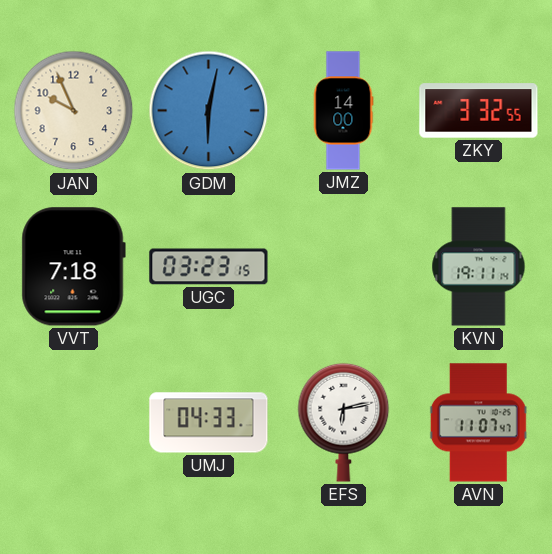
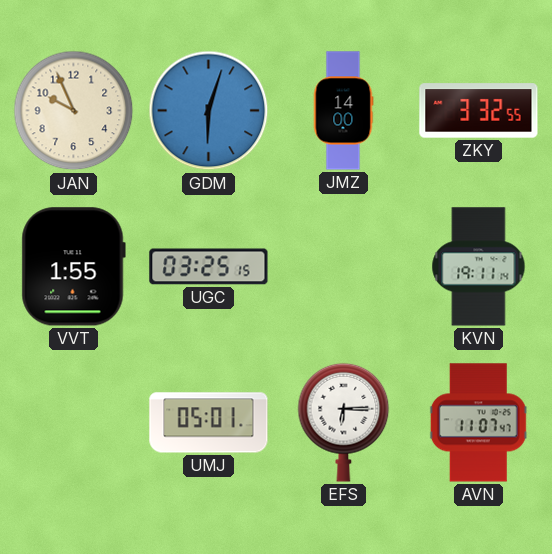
GDM: 6:02 -> 6:03 (209, 111)
VVT: 7:18 -> 1:55 (73, 267)
UGC: 03:23 -> 03:25 (209, 267)
UMJ: 04:33 -> 05:01 (209, 423)
EFS: 6:13 -> 6:15 (344, 422)
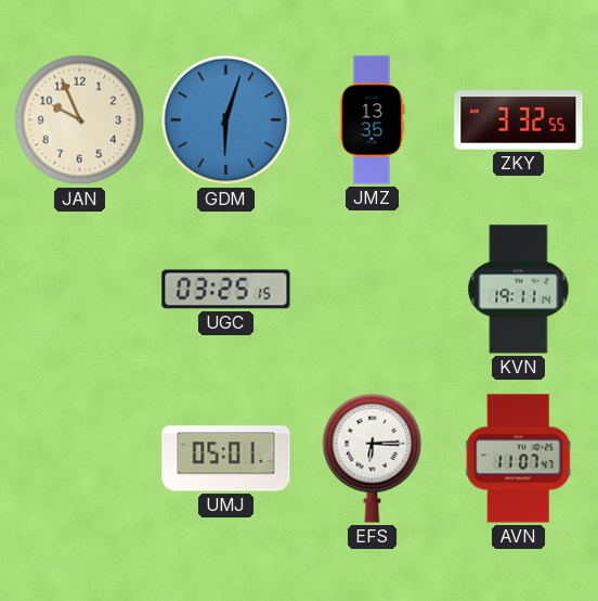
JMZ: 14:00 -> 13:35 (372, 120)
VVT: 1:55 -> none (73, 267)
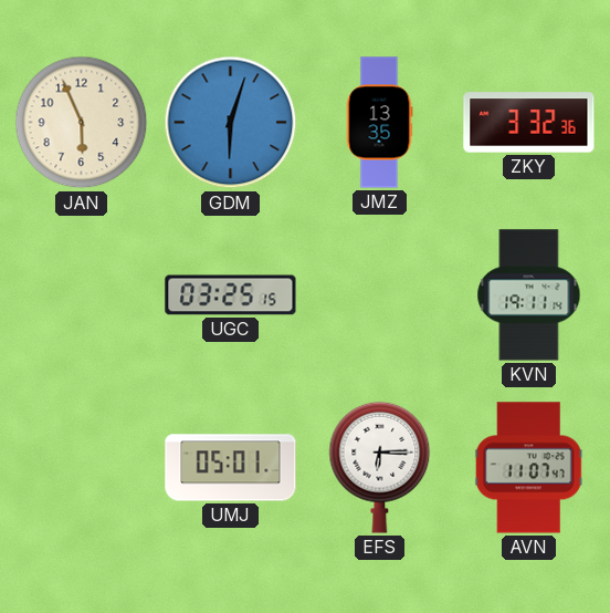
JAN: 9:56 -> 5:56 (82, 123)
ZKY: 3:32:55 -> 3:32:36 (529, 123)
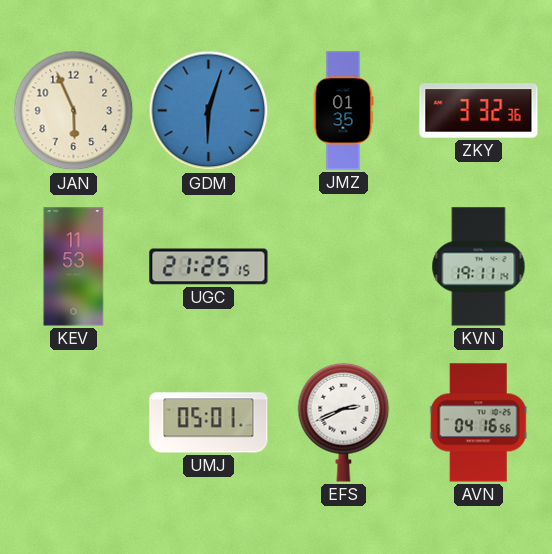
JMZ: 13:35 -> 01:35 (343, 111)
KEV: none -> 11:53 (74, 267)
UGC: 03:25 -> 21:25 (209, 267)
EFS: 6:15 -> 2:41 (344, 422)
AVN: 11:07 -> 04:16 (478, 423)
